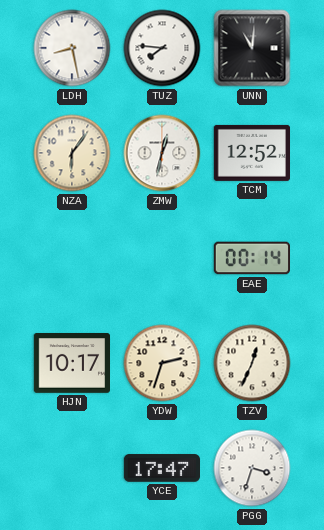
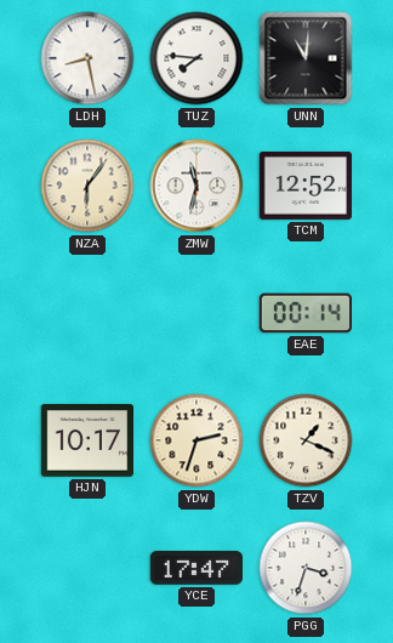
ZMW: 12:32 -> 11:32 (196, 186)
TZV: 12:34 -> 1:19 (306, 440)
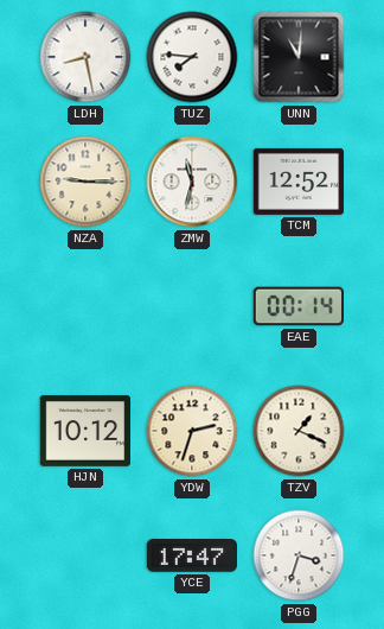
NZA: 6:06 -> 9:15 (85, 182)
HJN: 10:17 -> 10:12 (84, 432)
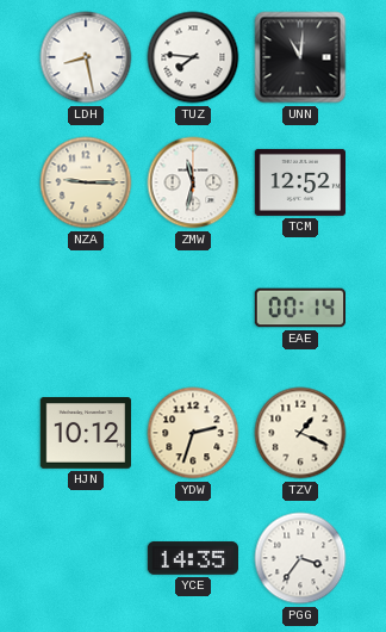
YCE: 17:47 -> 14:35 (192, 558)
PGG: 3:33 -> 3:36 (300, 558)
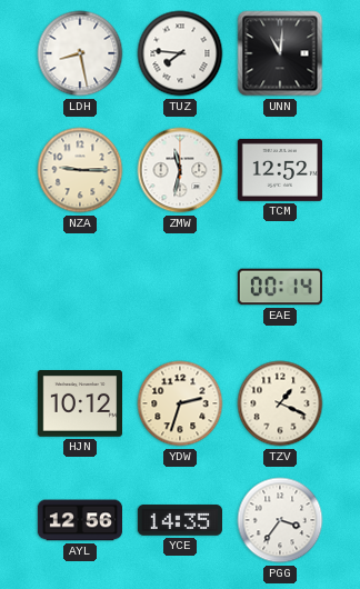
AYL: none -> 12:56 (79, 520)
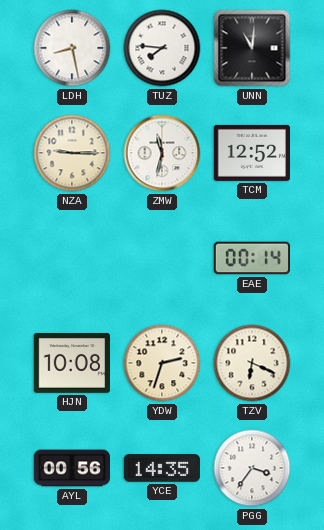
HJN: 10:12 -> 10:08 (71, 364)
TZV: 1:19 -> 6:19 (252, 363)
AYL: 12:56 -> 00:56 (71, 468)
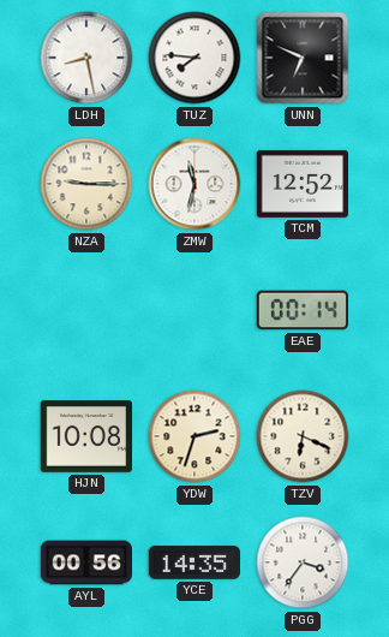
UNN: 11:01 -> 6:49 (303, 58)
